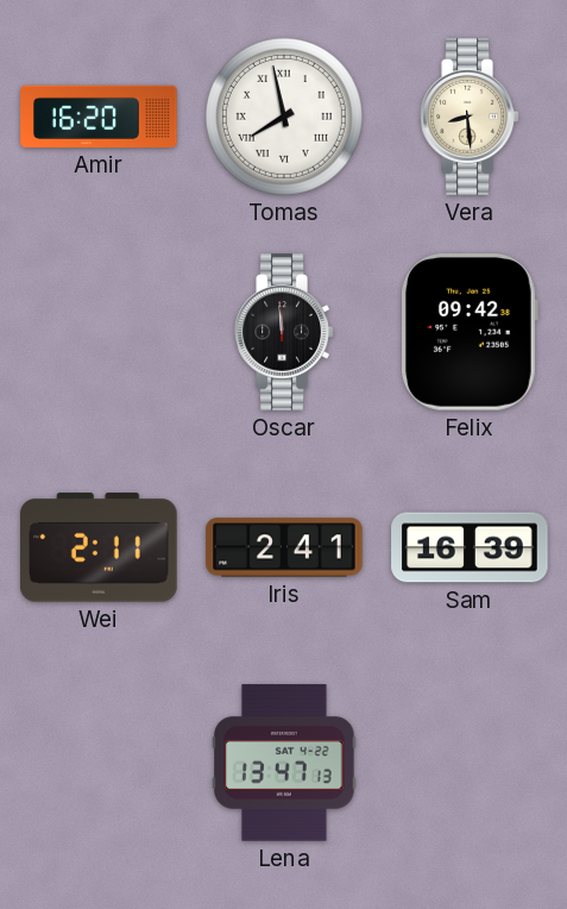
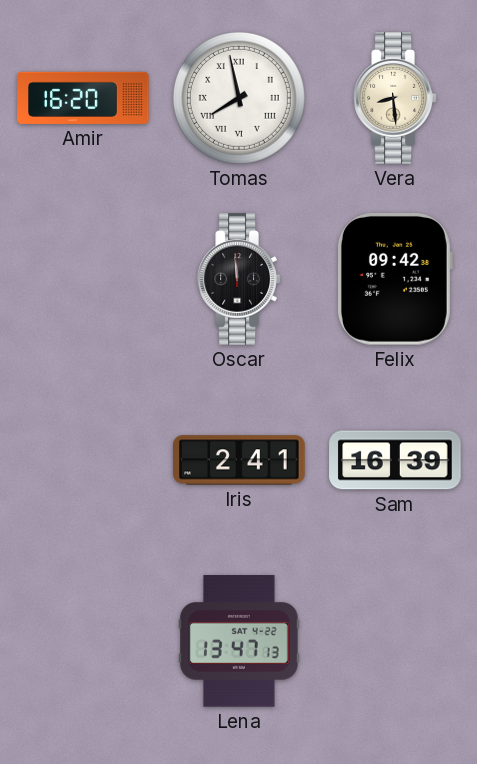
Wei: 2:11 -> none (100, 547)
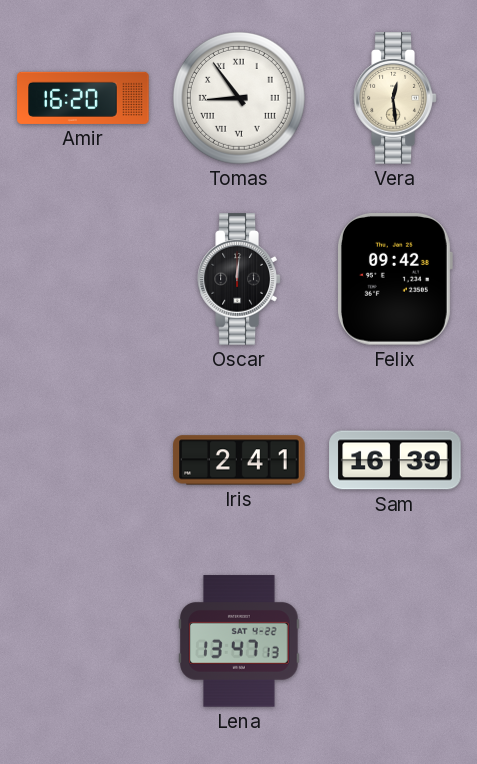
Tomas: 7:58 -> 8:54 (239, 98)
Vera: 8:29 -> 12:29 (395, 98)
Oscar: 11:59 -> 12:01 (239, 279)
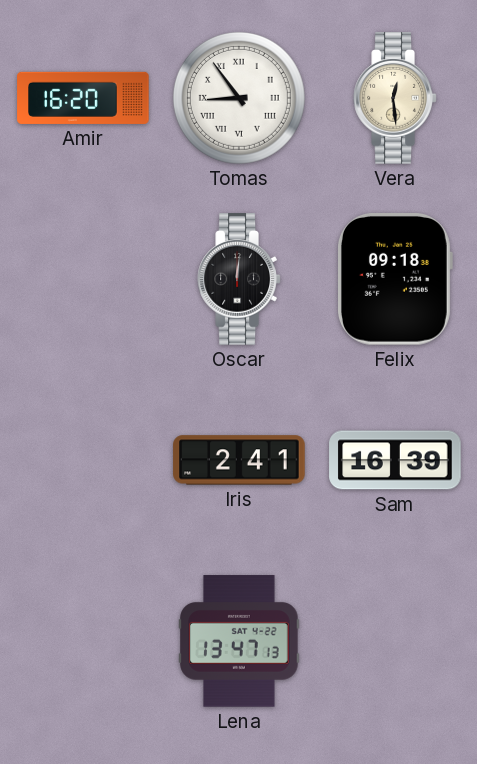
Felix: 09:42 -> 09:18 (395, 280)
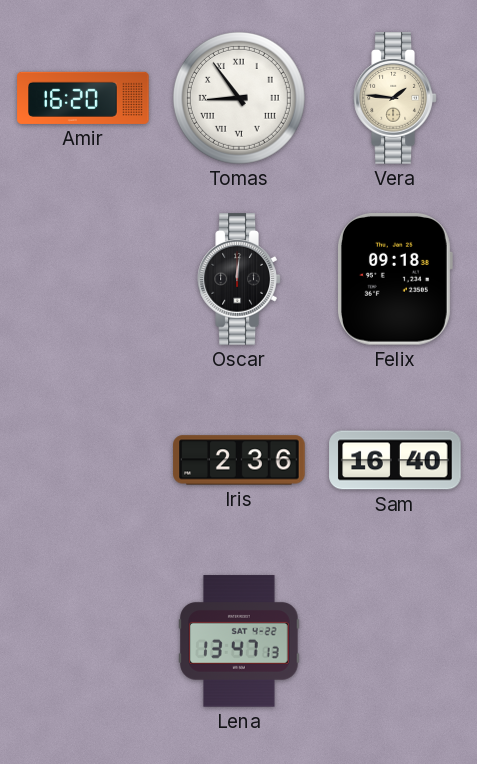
Vera: 12:29 -> 1:46 (395, 98)
Iris: 2:41 -> 2:36 (239, 460)
Sam: 16:39 -> 16:40 (395, 460)
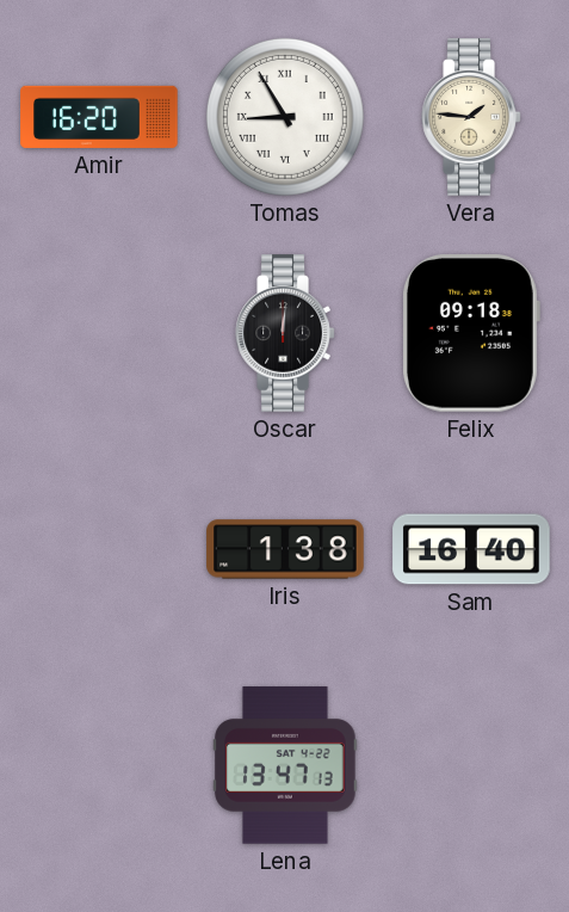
Tomas: 8:54 -> 8:55 (285, 117)
Iris: 2:36 -> 1:38 (285, 549)
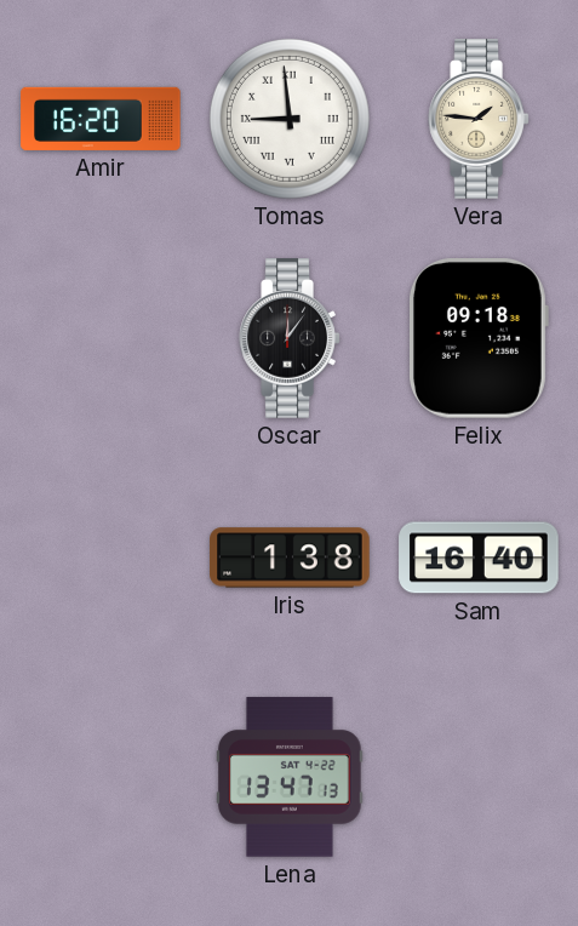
Tomas: 8:55 -> 8:59 (290, 119)
Oscar: 12:01 -> 12:06 (290, 338)
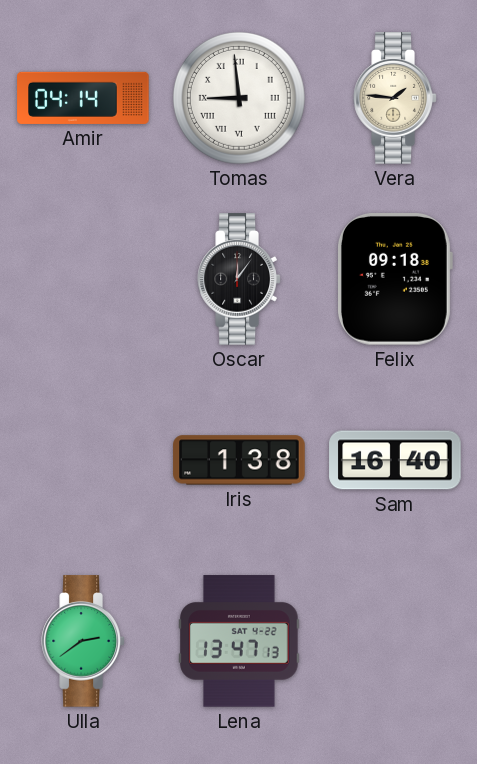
Amir: 16:20 -> 04:14 (83, 98)
Ulla: none -> 2:39 (83, 641)
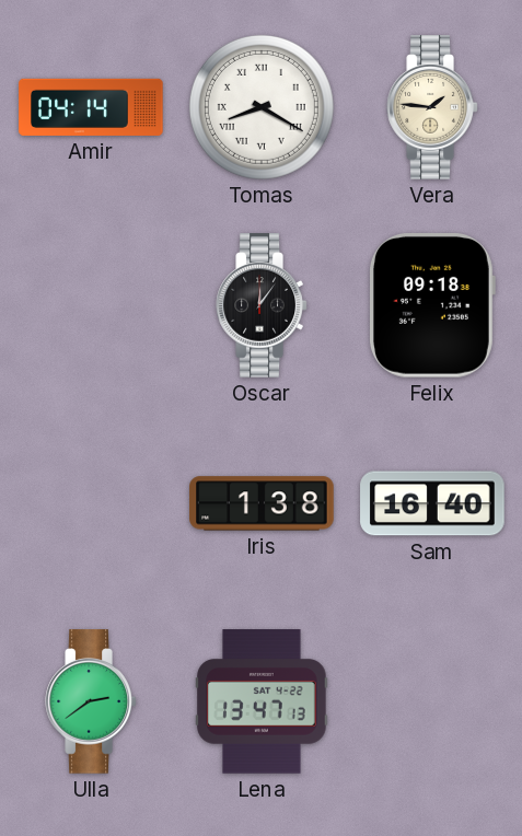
Tomas: 8:59 -> 8:20 (262, 107)
